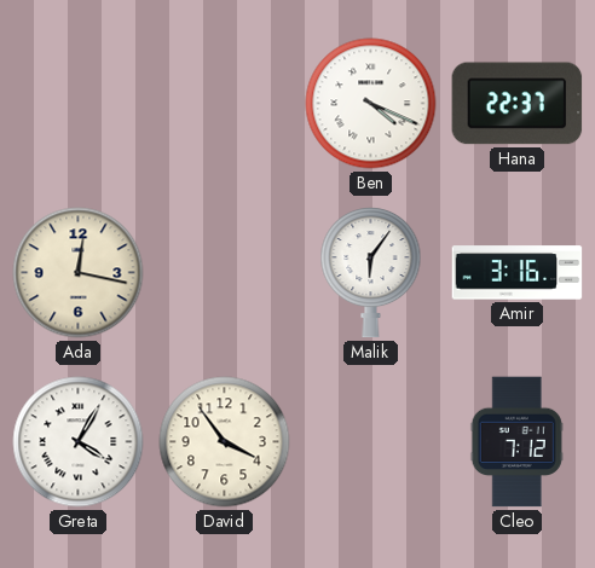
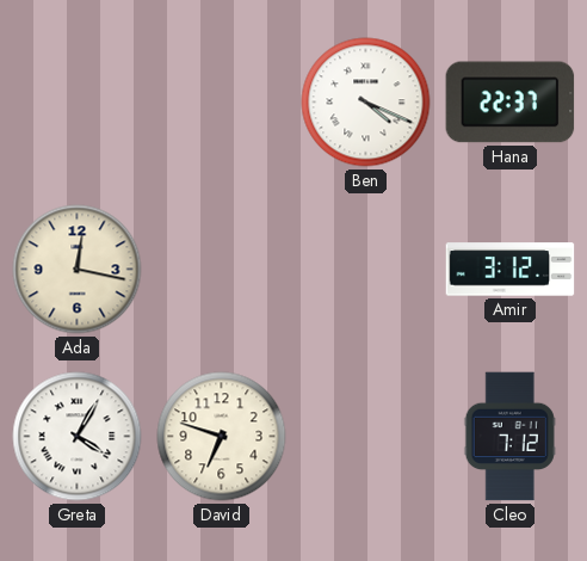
Malik: 6:06 -> none (371, 273)
Amir: 3:16 -> 3:12 (511, 270)
David: 3:54 -> 6:48 (222, 437)
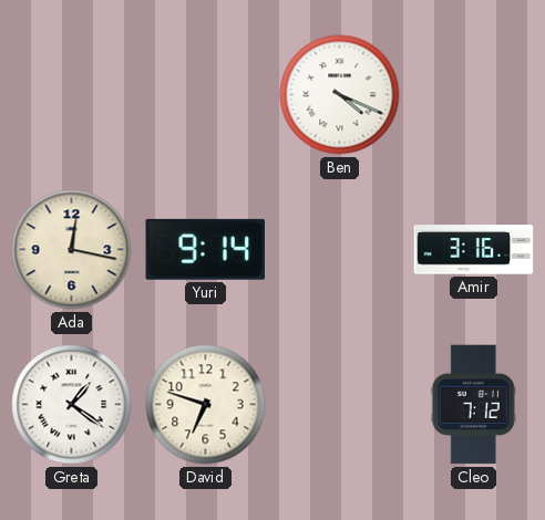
Hana: 22:37 -> none (511, 103)
Yuri: none -> 9:14 (205, 249)
Amir: 3:12 -> 3:16 (474, 250)
Greta: 4:05 -> 1:21 (72, 405)
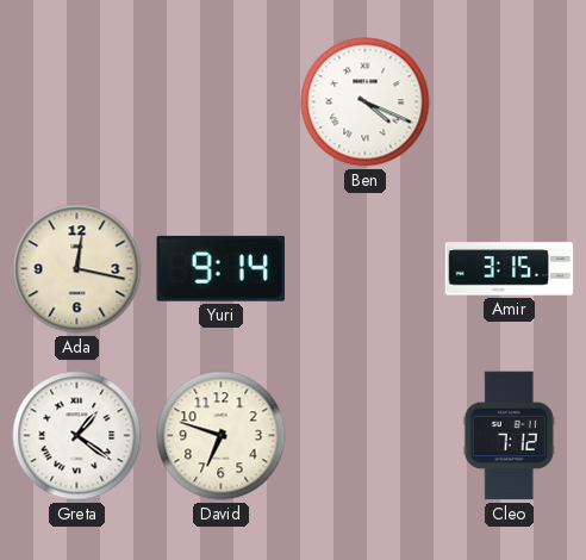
Amir: 3:16 -> 3:15 (510, 269)
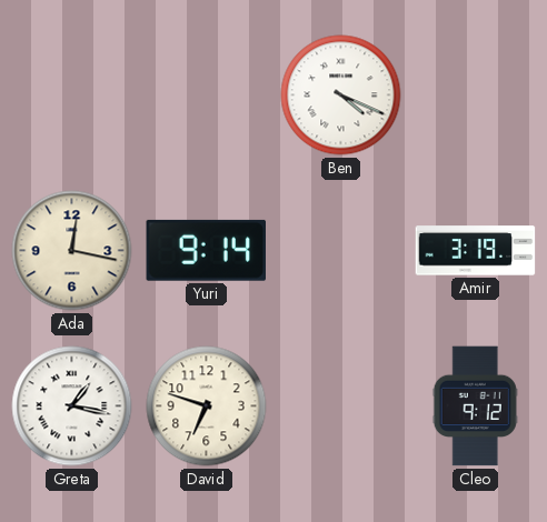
Amir: 3:15 -> 3:19 (476, 251)
Greta: 1:21 -> 1:17 (72, 406)
Cleo: 7:12 -> 9:12 (475, 406)
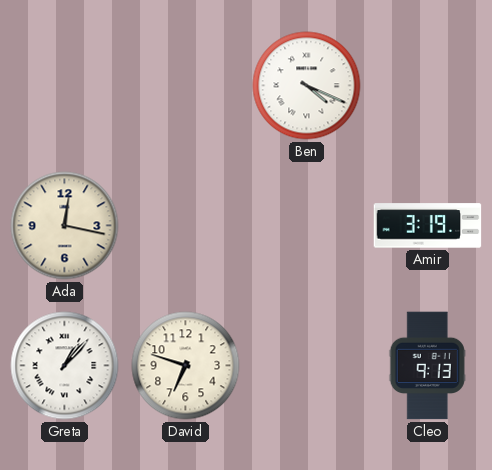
Yuri: 9:14 -> none (206, 250)
Greta: 1:17 -> 1:07 (65, 366)
Cleo: 9:12 -> 9:13 (427, 366)
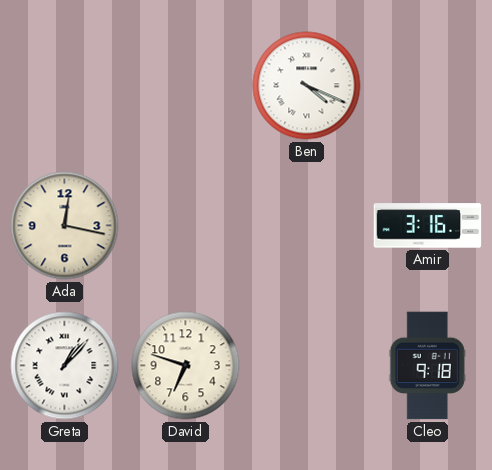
Amir: 3:19 -> 3:16 (428, 226)
Cleo: 9:13 -> 9:18 (427, 366)
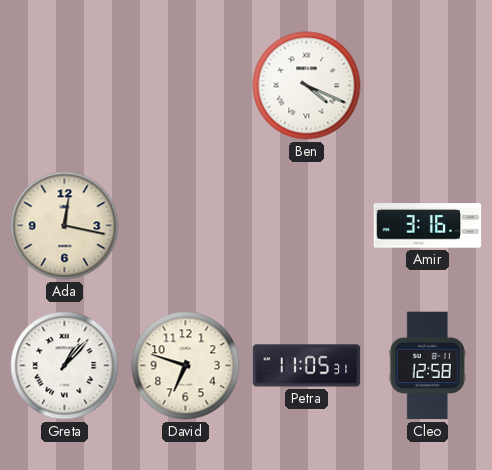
Petra: none -> 11:05 (307, 366)
Cleo: 9:18 -> 12:58 (427, 366)
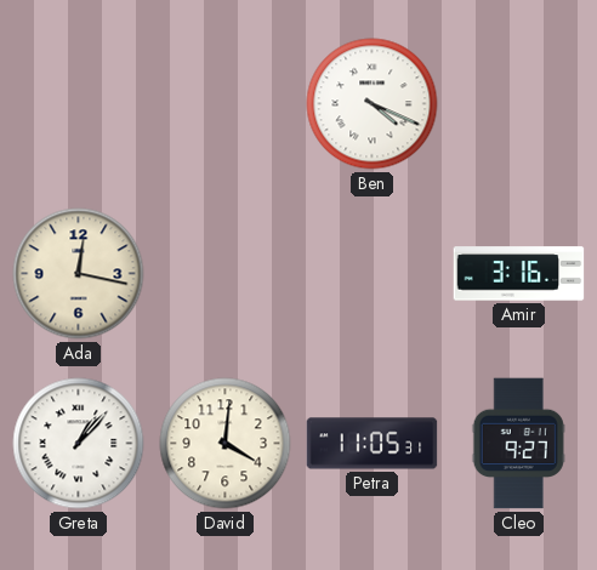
David: 6:48 -> 4:01 (226, 444)
Cleo: 12:58 -> 9:27 (518, 444)
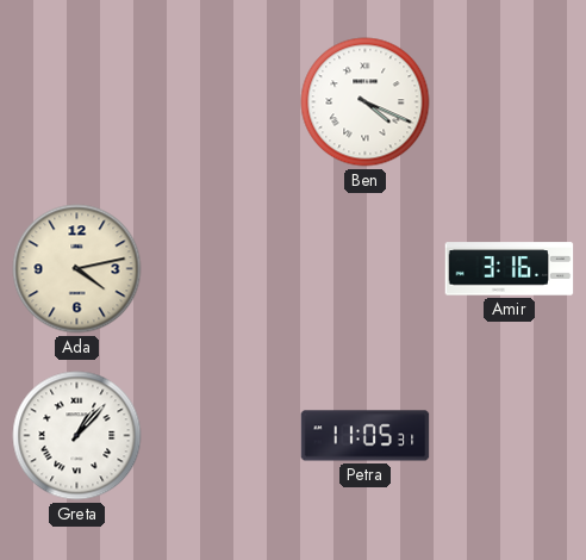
Ada: 12:17 -> 4:13 (77, 269)
David: 4:01 -> none (226, 444)
Cleo: 9:27 -> none (518, 444)
